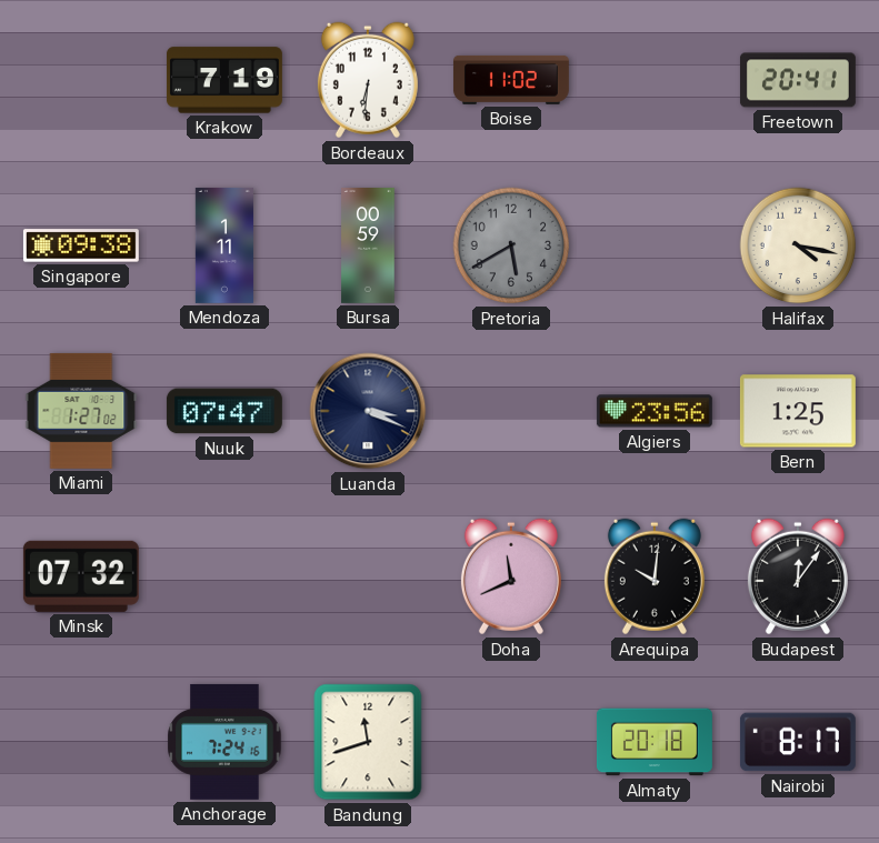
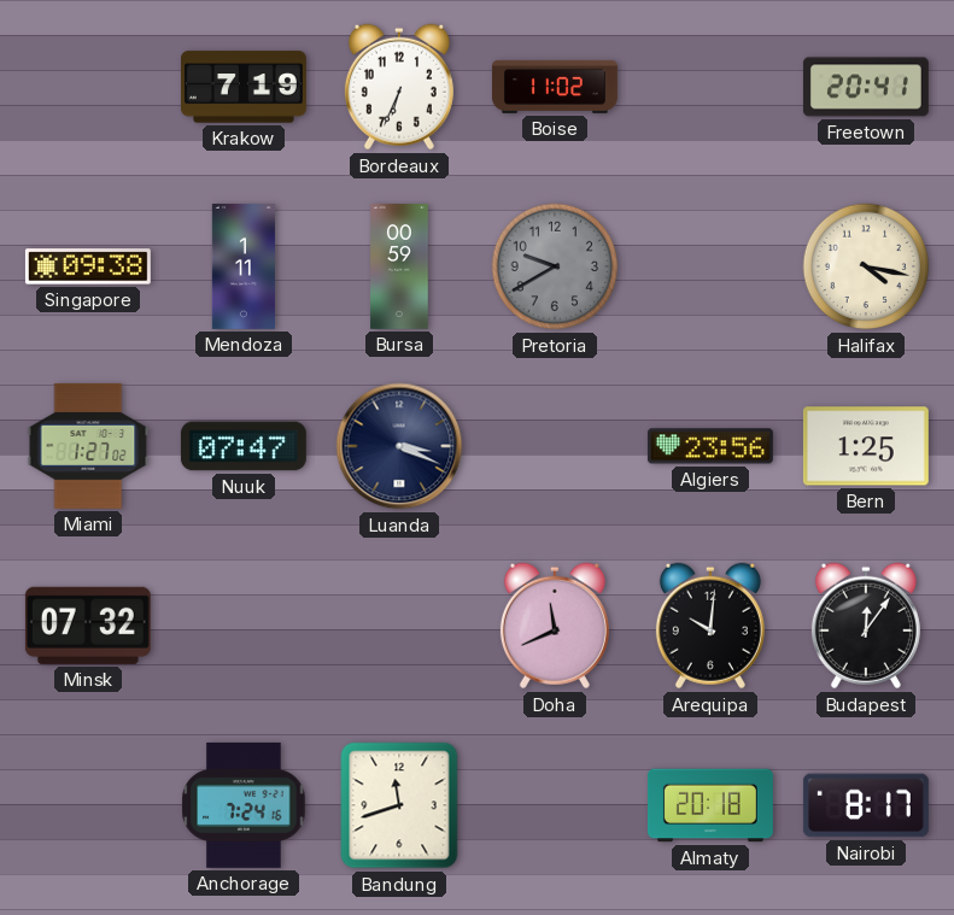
Bordeaux: 6:31 -> 6:34 (399, 87)
Pretoria: 5:40 -> 9:40 (555, 266)
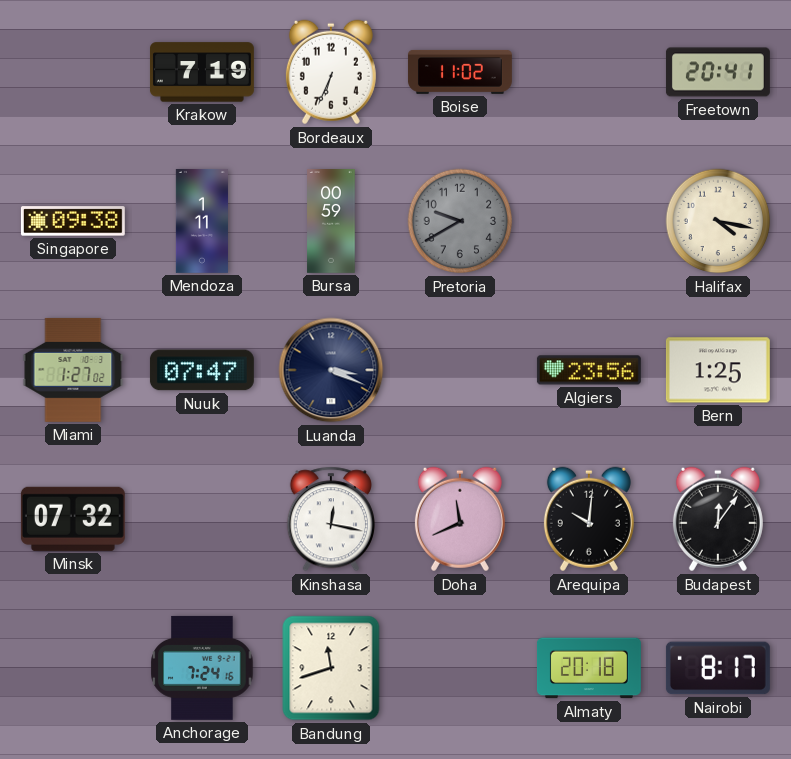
Kinshasa: none -> 12:17 (331, 519)
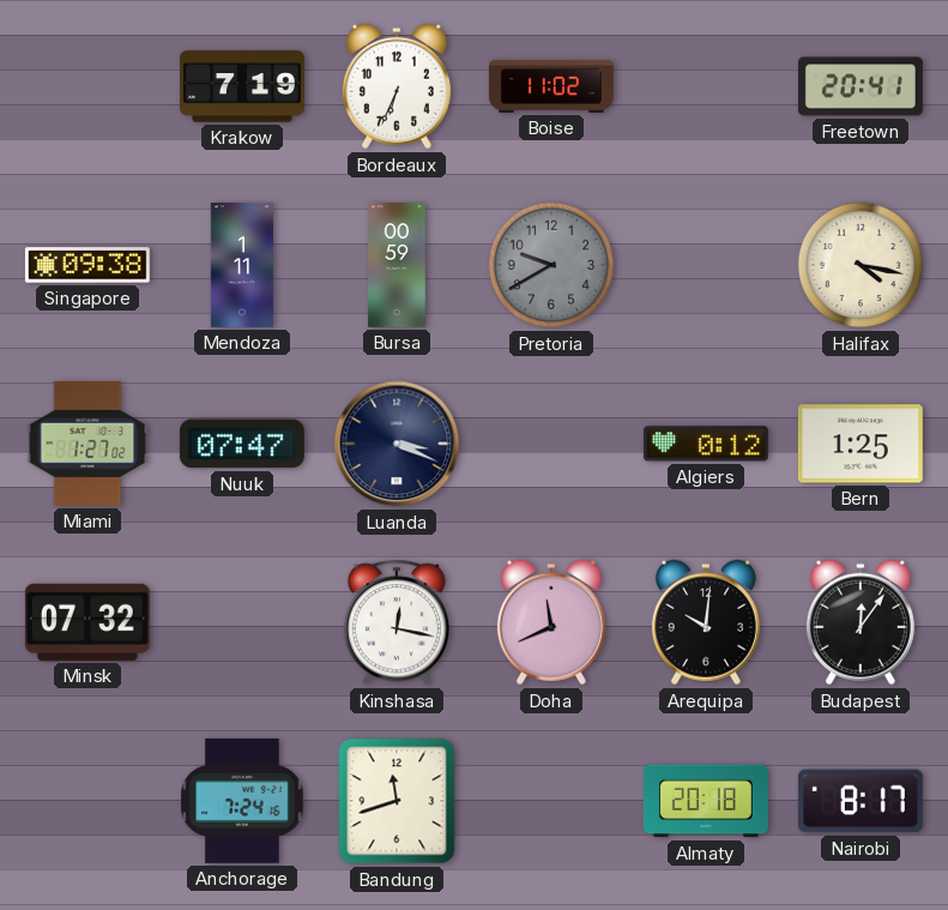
Algiers: 23:56 -> 0:12 (706, 444)
